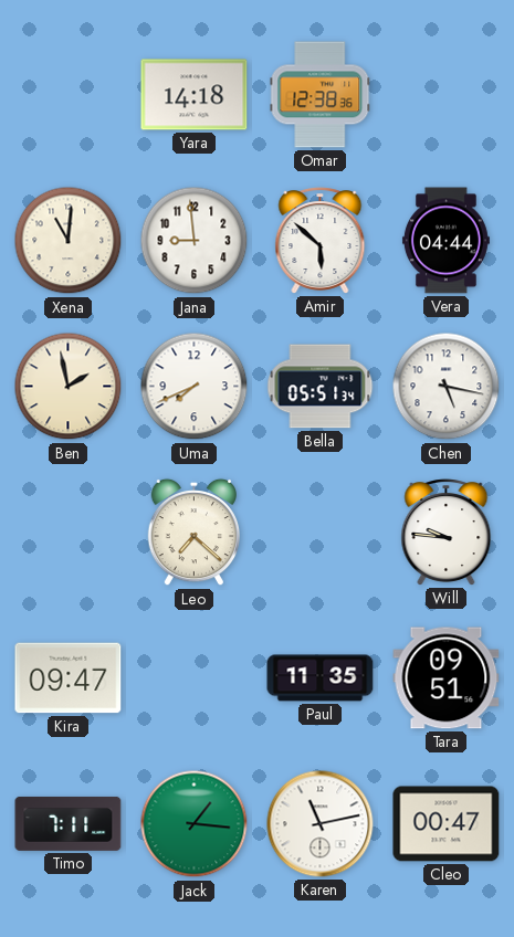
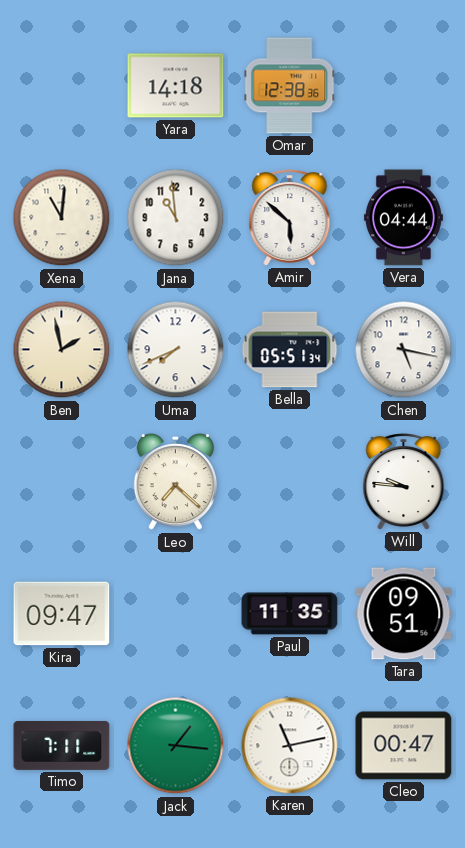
Jana: 8:59 -> 10:59 (176, 218)
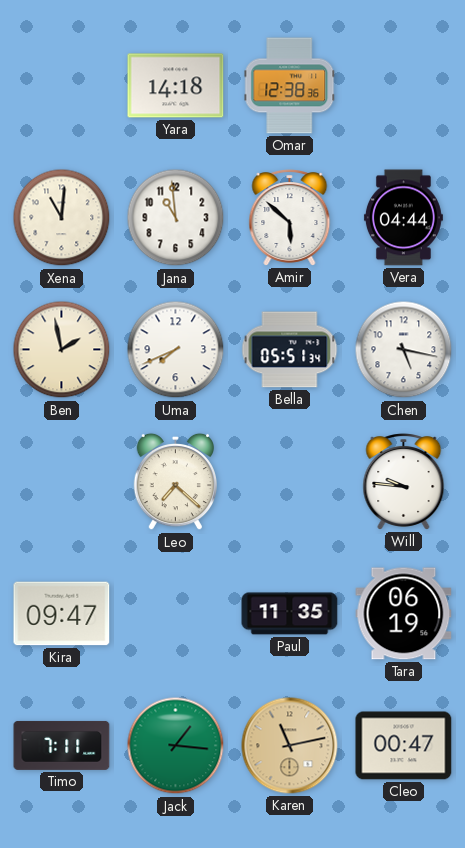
Tara: 09:51 -> 06:19 (404, 614)
Karen dial: white -> champagne (290, 746)
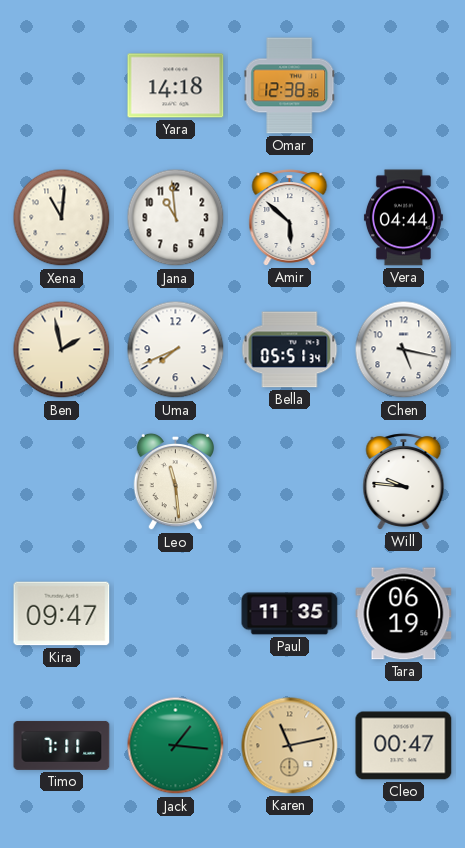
Leo: 7:22 -> 11:29 (175, 482)
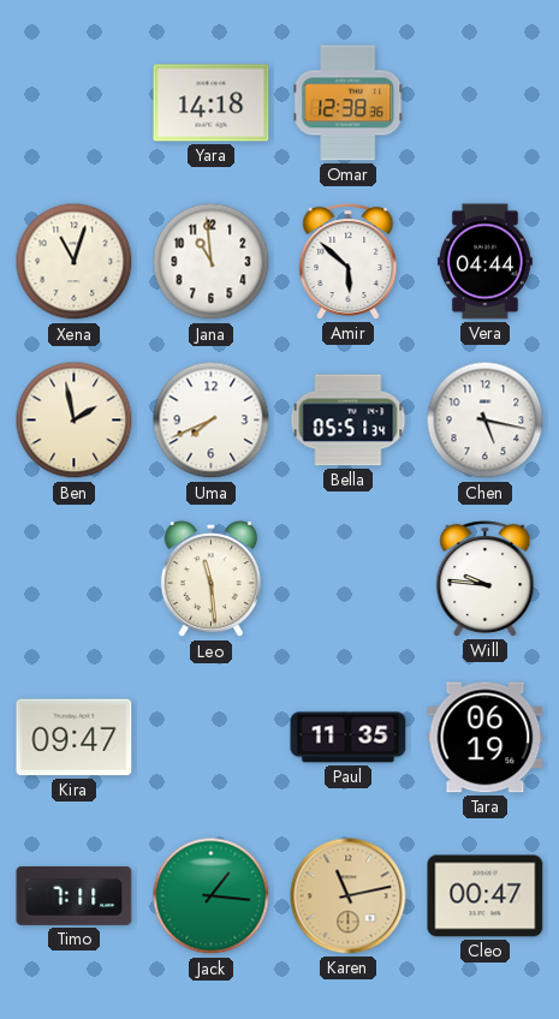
Xena: 11:01 -> 11:03 (75, 262)
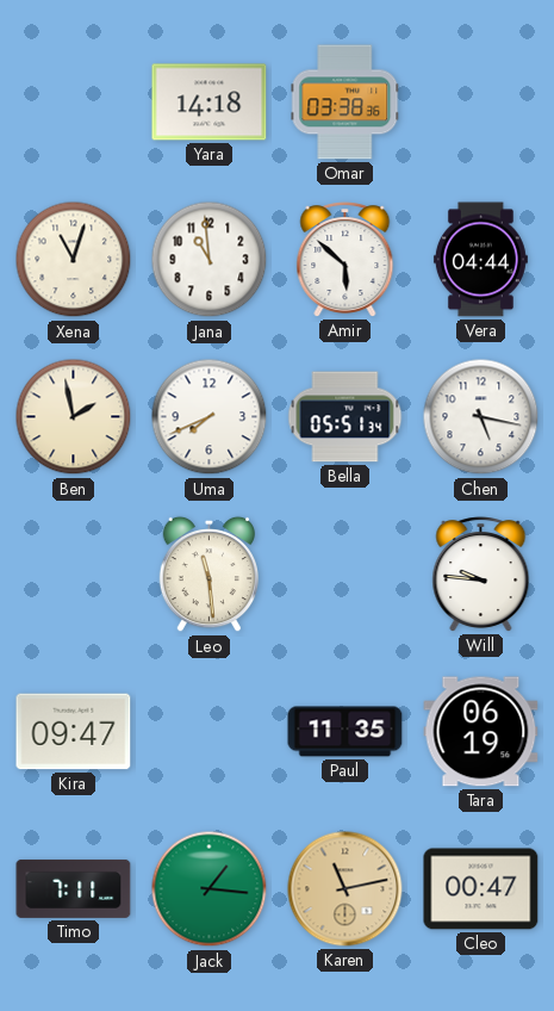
Omar: 12:38 -> 03:38 (346, 103)
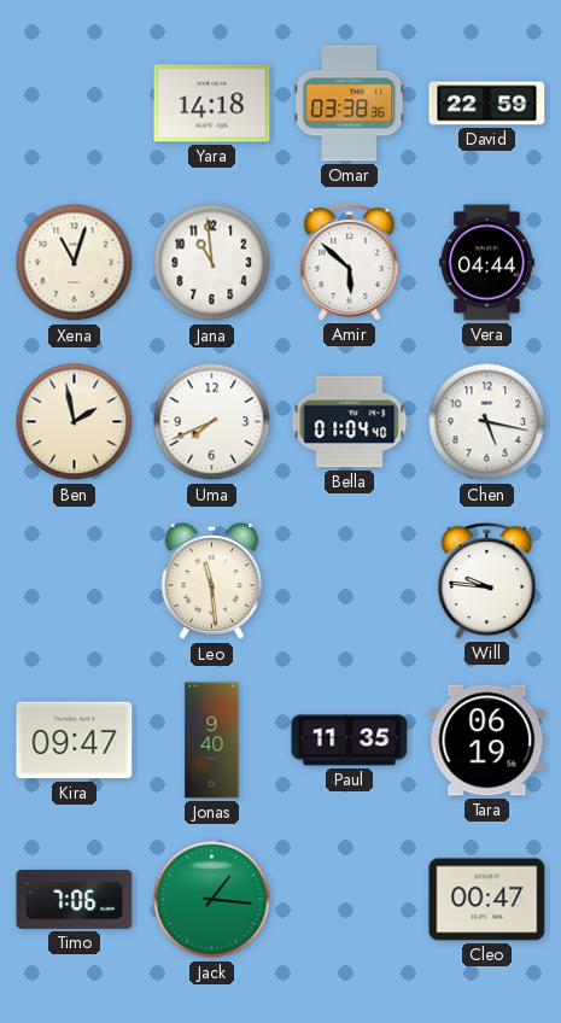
David: none -> 22:59 (487, 104)
Bella: 05:51 -> 01:04 (350, 422)
Jonas: none -> 9:40 (212, 741)
Timo: 7:11 -> 7:06 (75, 899)
Karen: 11:13 -> none (346, 889)
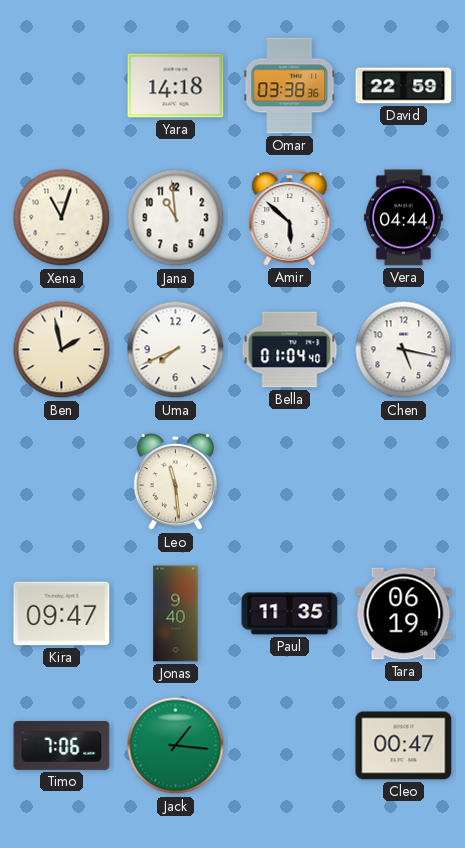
Will: 9:46 -> none (487, 581)
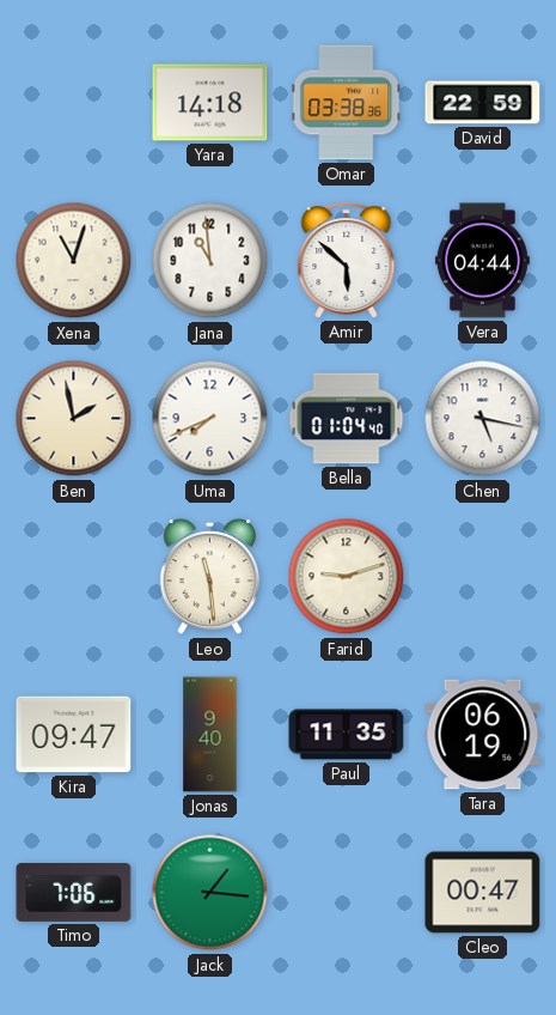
Farid: none -> 9:12 (347, 577)
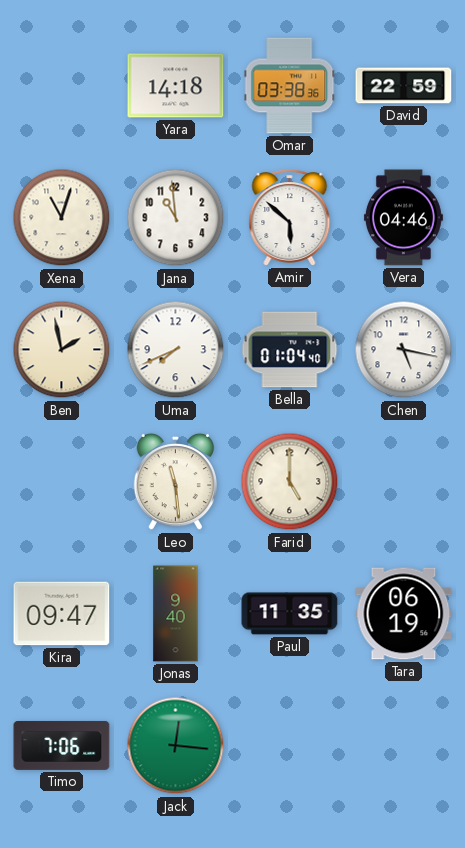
Vera: 04:44 -> 04:46 (403, 218)
Farid: 9:12 -> 5:00 (290, 482)
Jack: 1:16 -> 12:16 (176, 746)
Cleo: 00:47 -> none (483, 893)
